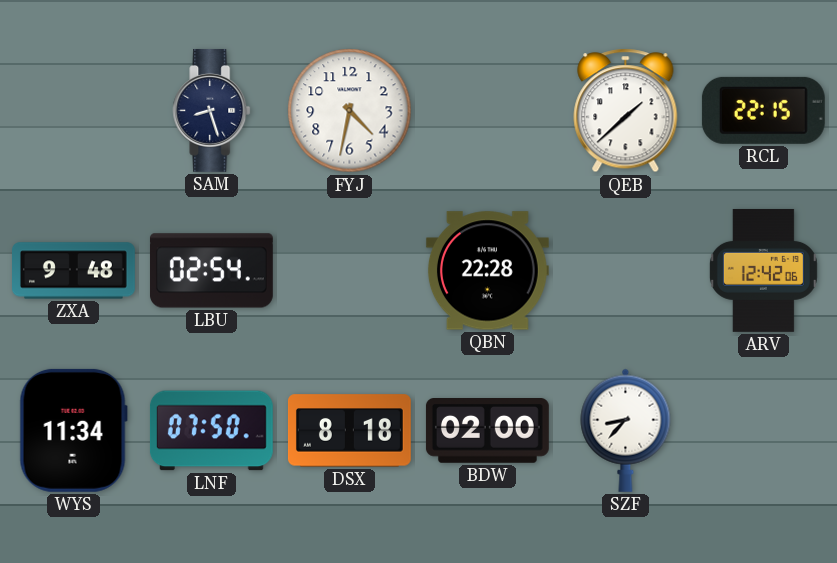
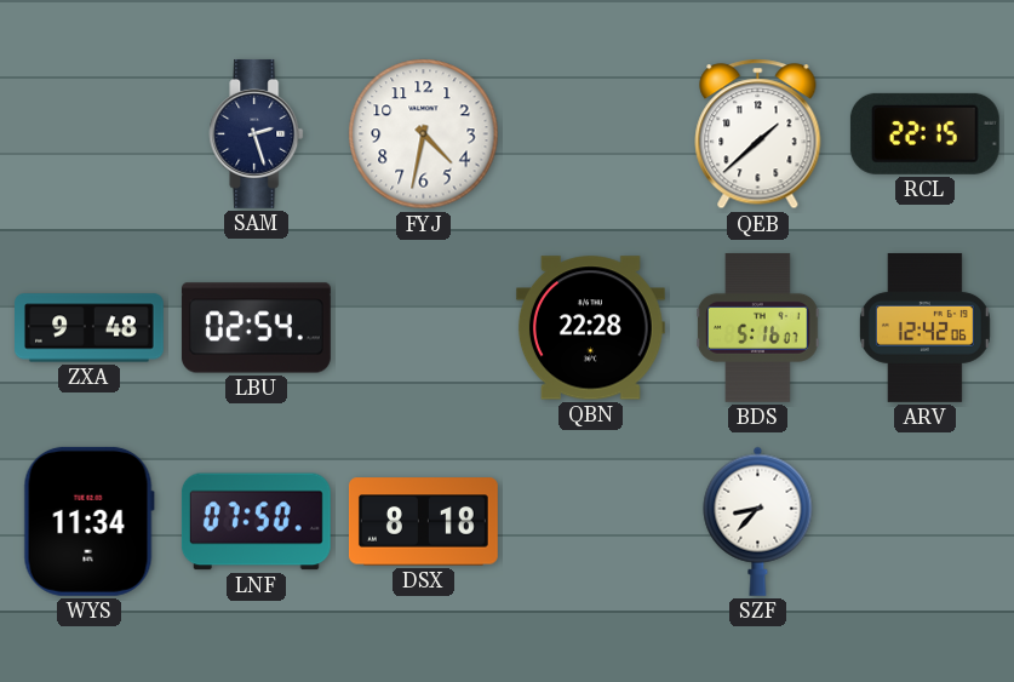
SAM: 8:27 -> 2:27 (257, 133)
BDS: none -> 5:16 (758, 327)
BDW: 02:00 -> none (487, 431)
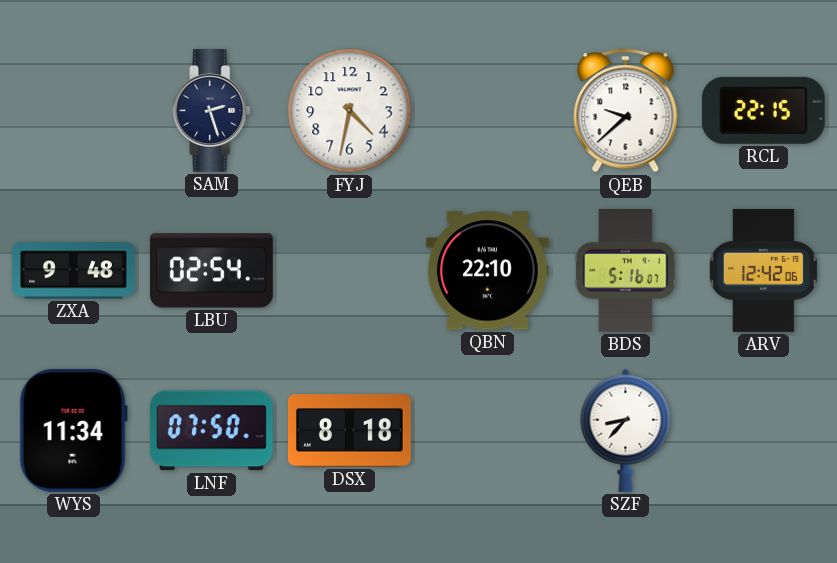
QEB: 1:38 -> 9:38 (626, 111)
QBN: 22:28 -> 22:10 (487, 271)
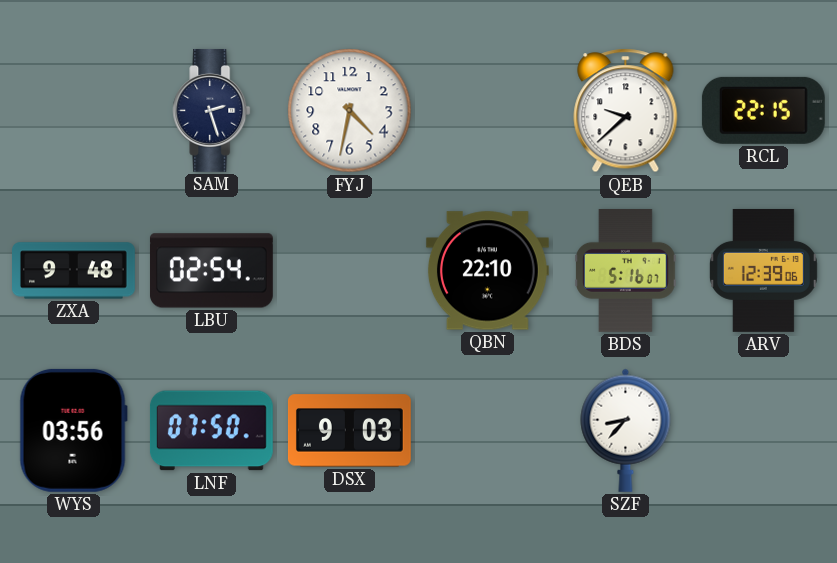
ARV: 12:42 -> 12:39 (763, 270)
WYS: 11:34 -> 03:56 (73, 430)
DSX: 8:18 -> 9:03 (349, 431)
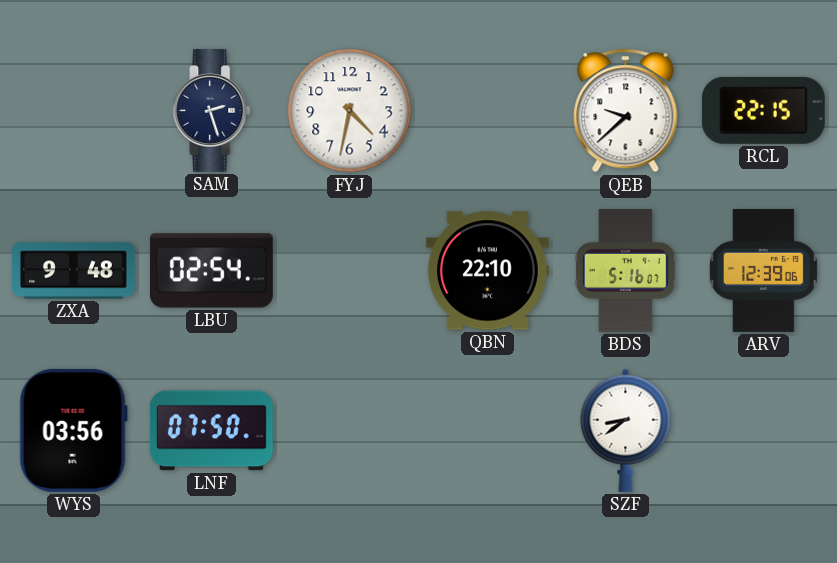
DSX: 9:03 -> none (349, 431)
SZF: 8:37 -> 8:39 (626, 430)
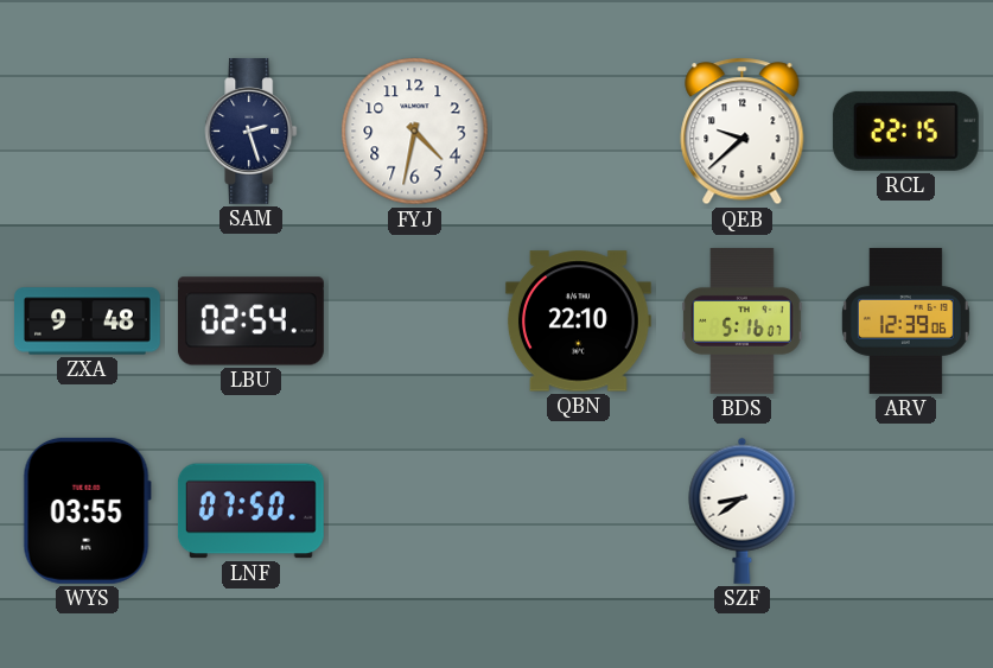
WYS: 03:56 -> 03:55 (87, 510)
